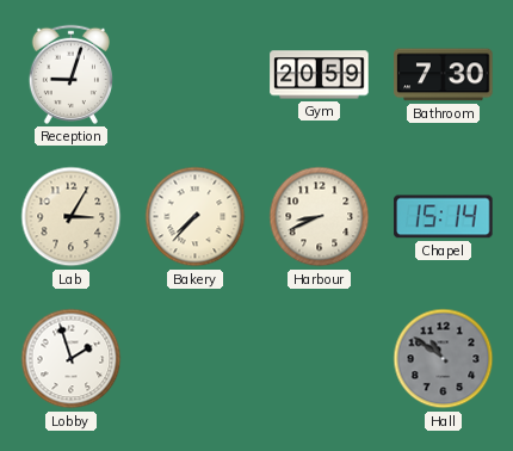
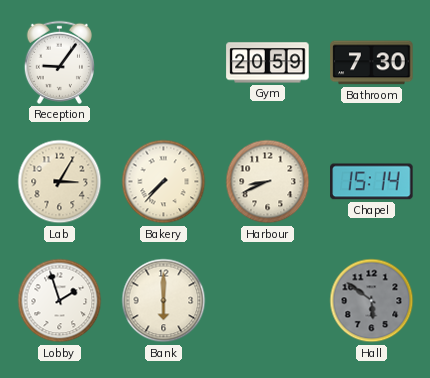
Reception: 9:03 -> 9:06 (59, 62)
Bank: none -> 6:00 (164, 301)
Hall: 10:51 -> 5:51 (372, 301)
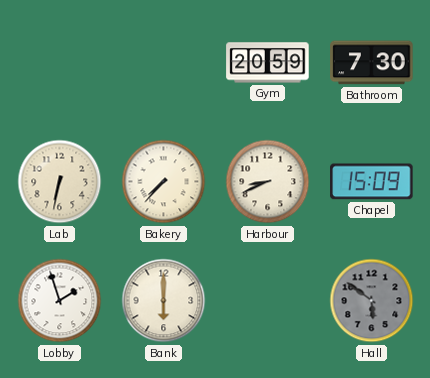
Reception: 9:06 -> none (59, 62)
Lab: 3:05 -> 6:32 (60, 182)
Chapel: 15:14 -> 15:09 (372, 182)
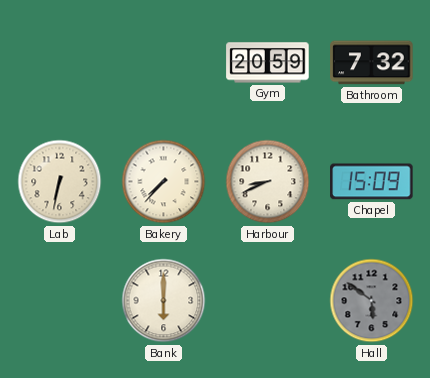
Bathroom: 7:30 -> 7:32 (372, 63)
Lobby: 1:57 -> none (60, 301)
